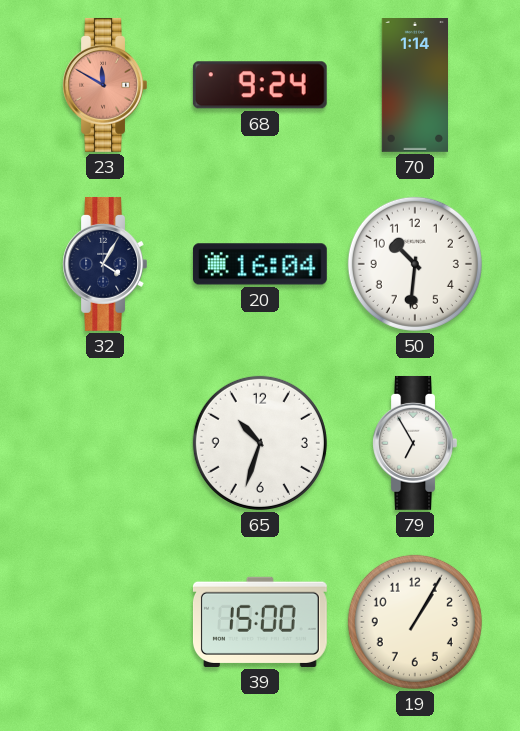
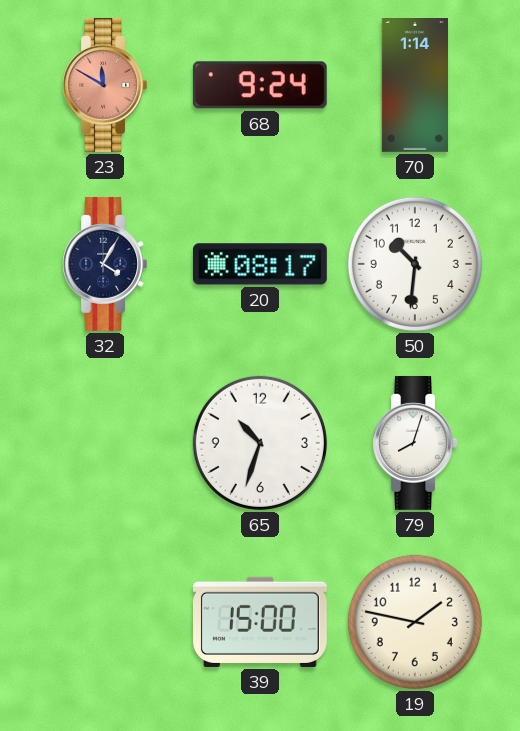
20: 16:04 -> 08:17 (260, 264)
79: 6:55 -> 8:03 (415, 443)
19: 1:05 -> 1:47 (415, 622)
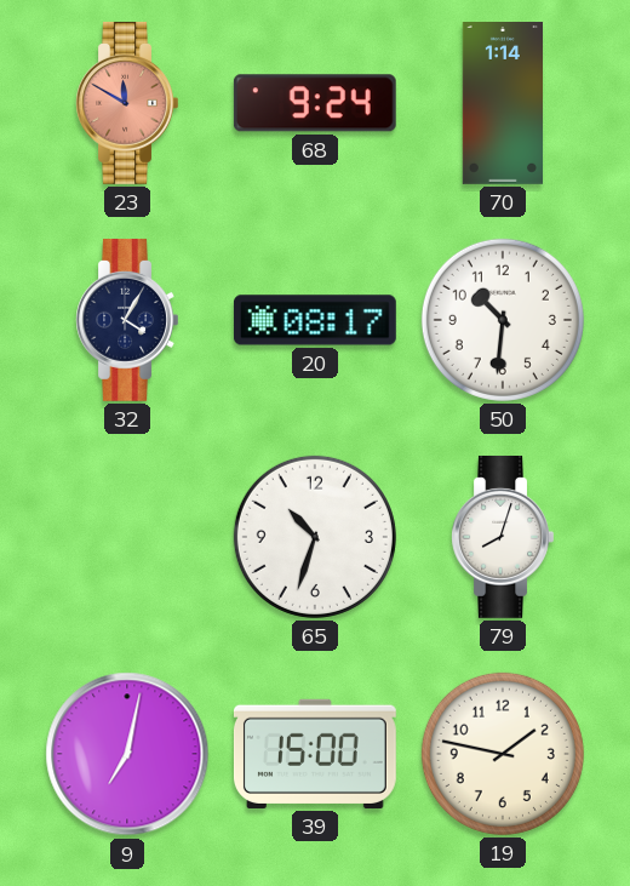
9: none -> 7:02 (127, 754)
